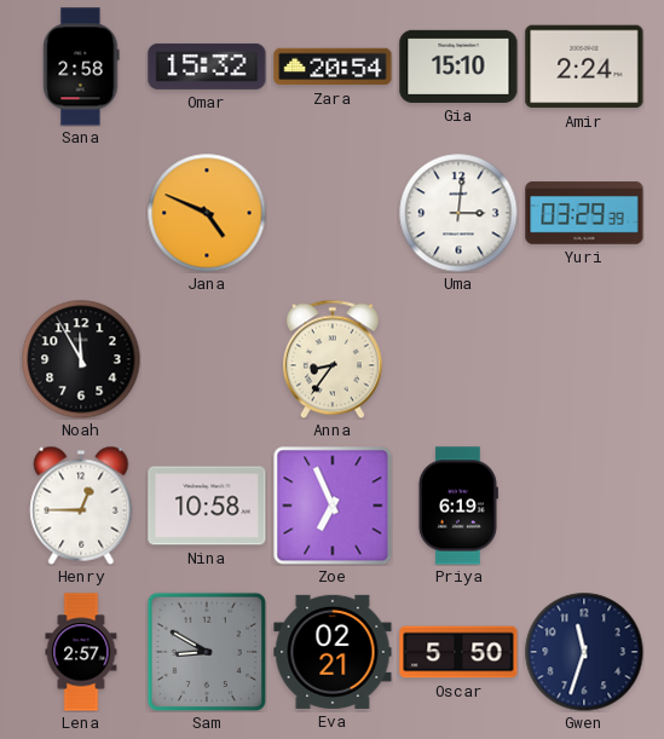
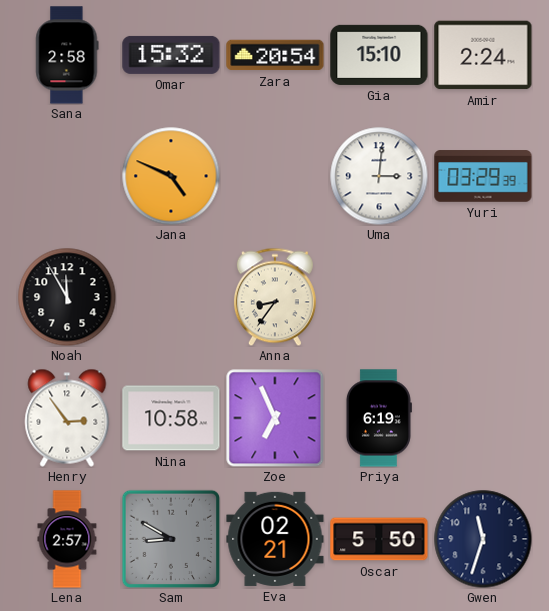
Henry: 12:45 -> 2:54 (67, 418)
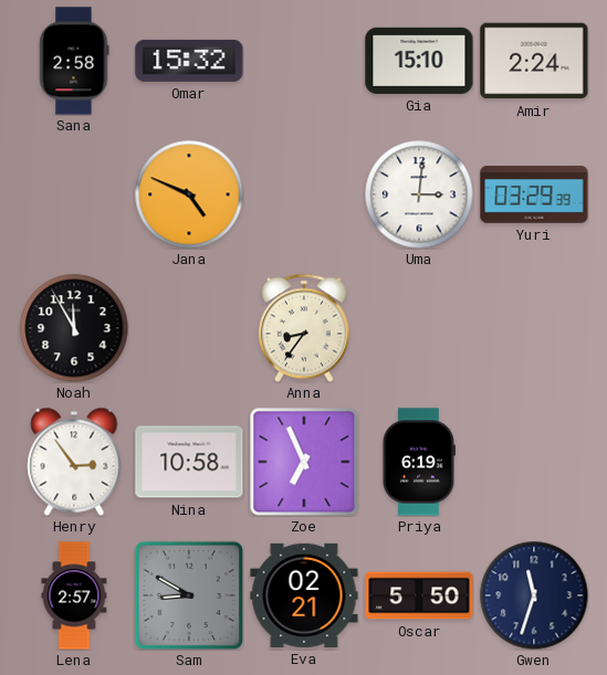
Zara: 20:54 -> none (275, 55)
